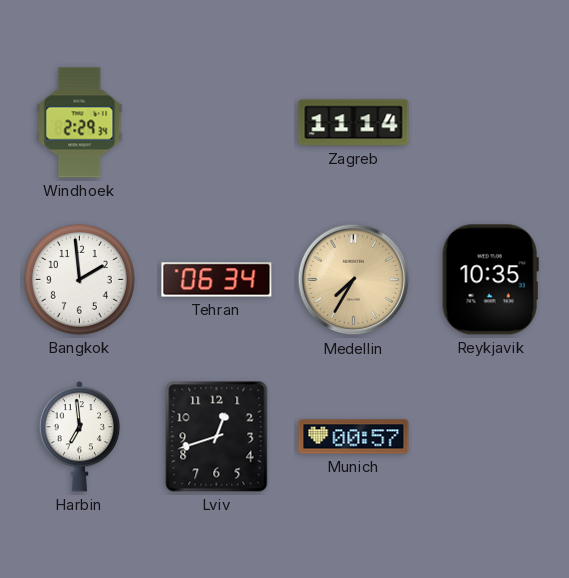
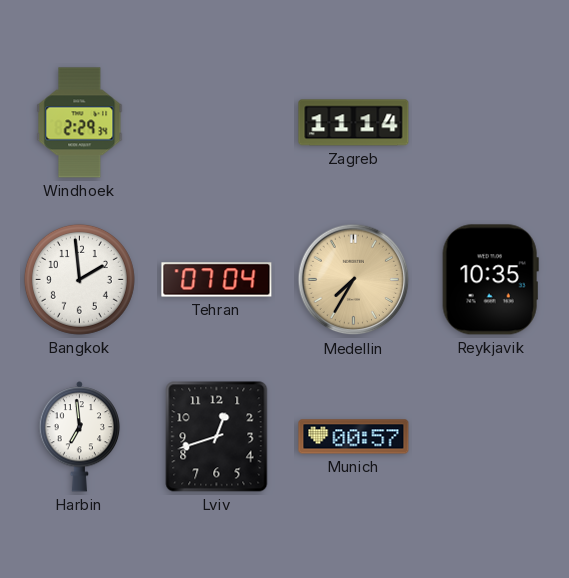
Tehran: 06:34 -> 07:04 (217, 280)
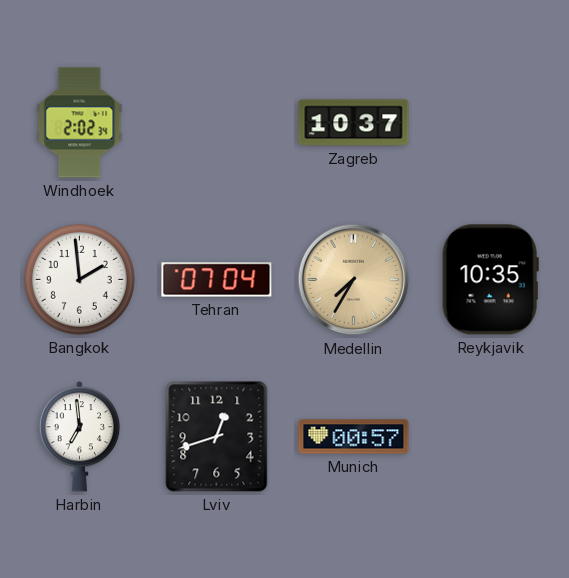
Windhoek: 2:29 -> 2:02 (80, 123)
Zagreb: 11:14 -> 10:37 (354, 123)
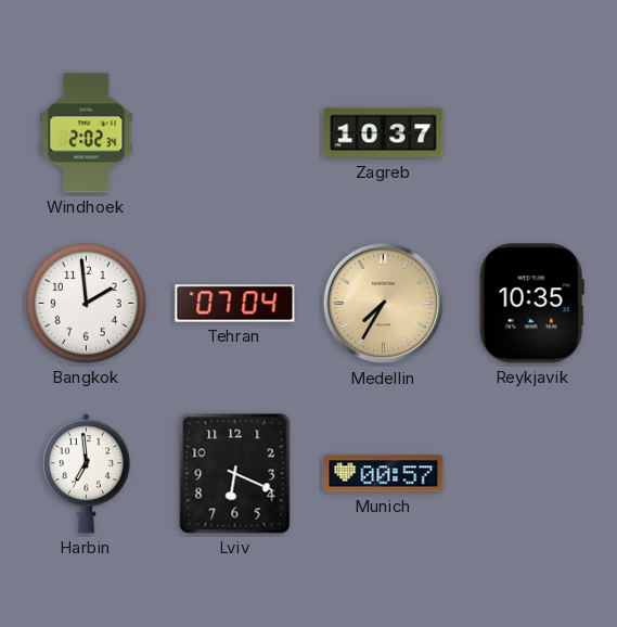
Lviv: 12:42 -> 6:19 (235, 474)
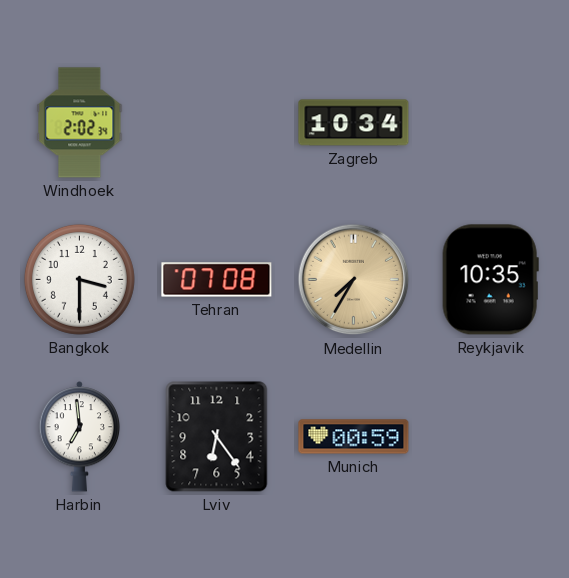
Zagreb: 10:37 -> 10:34 (354, 123)
Bangkok: 1:59 -> 3:30 (79, 279)
Tehran: 07:04 -> 07:08 (217, 280)
Lviv: 6:19 -> 6:24 (217, 437)
Munich: 00:57 -> 00:59 (354, 437)
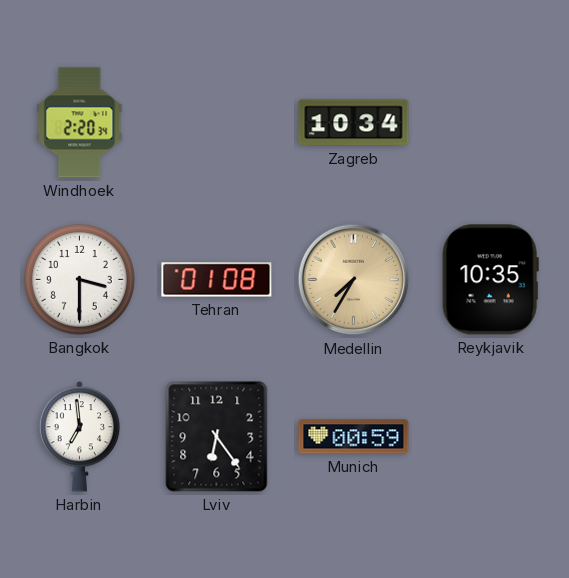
Windhoek: 2:02 -> 2:20 (80, 123)
Tehran: 07:08 -> 01:08 (217, 280)
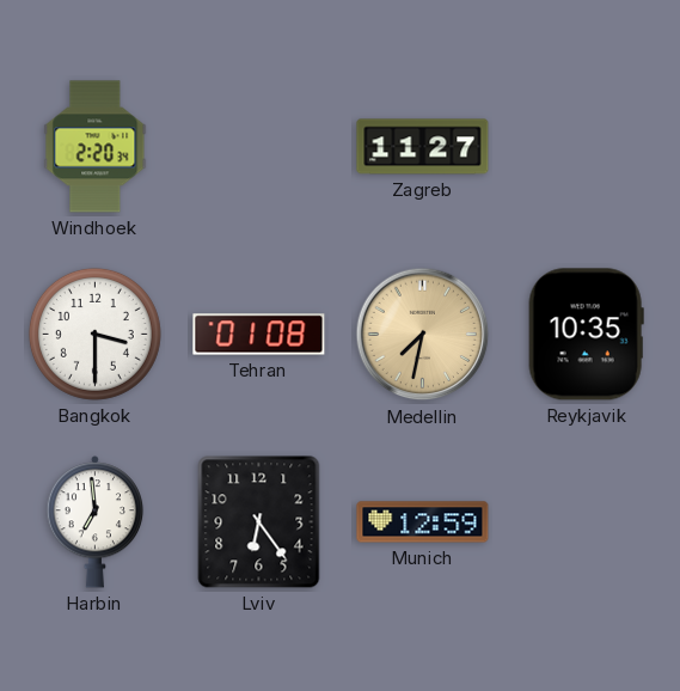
Zagreb: 10:34 -> 11:27 (423, 147)
Medellin: 7:35 -> 7:32 (423, 335)
Munich: 00:59 -> 12:59 (423, 522)
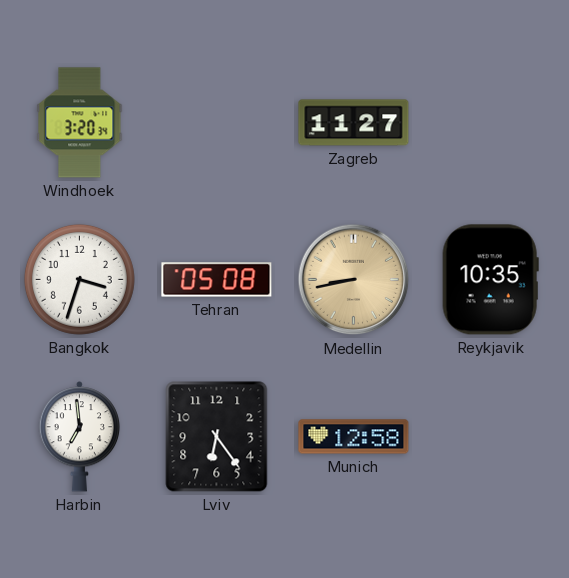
Windhoek: 2:20 -> 3:20 (80, 123)
Bangkok: 3:30 -> 3:33 (79, 279)
Tehran: 01:08 -> 05:08 (217, 280)
Medellin: 7:32 -> 8:43 (354, 280)
Munich: 12:59 -> 12:58 (354, 437)
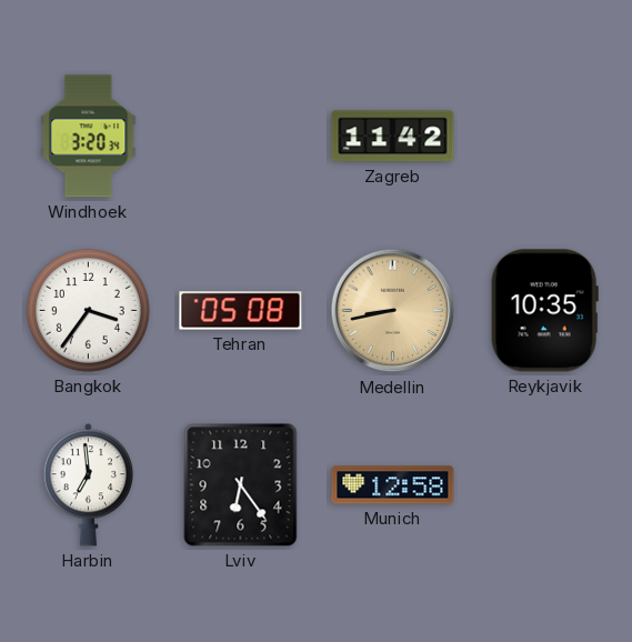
Zagreb: 11:27 -> 11:42 (393, 137)
Bangkok: 3:33 -> 3:36 (88, 310)
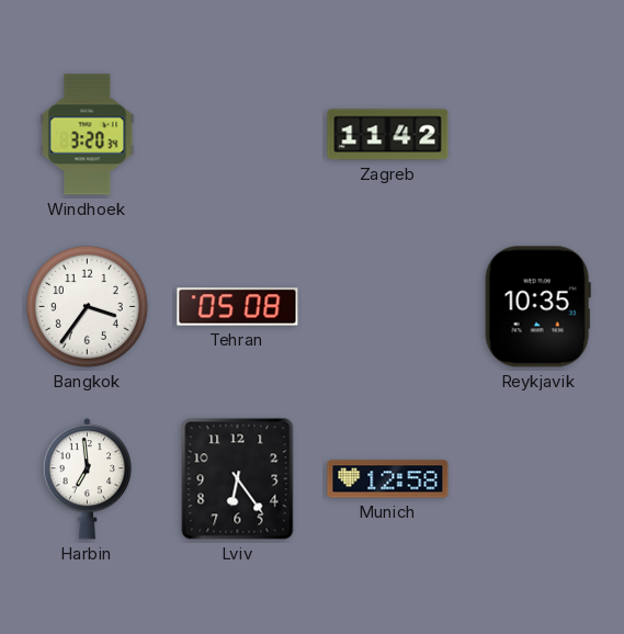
Medellin: 8:43 -> none (393, 311)
